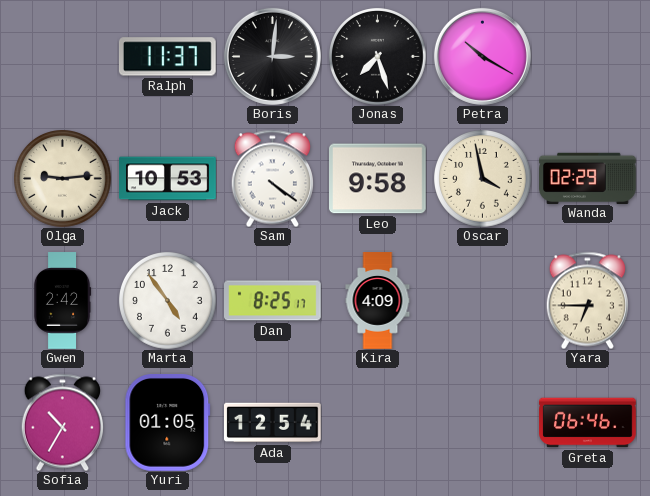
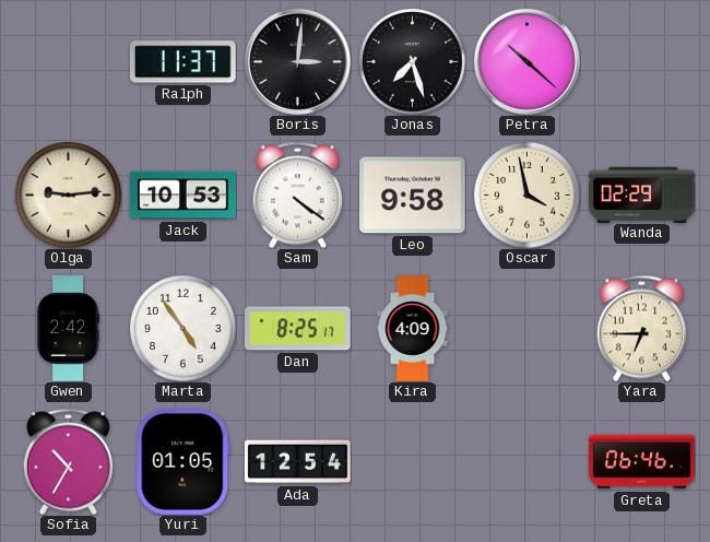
Petra: 10:20 -> 10:22 (526, 61)
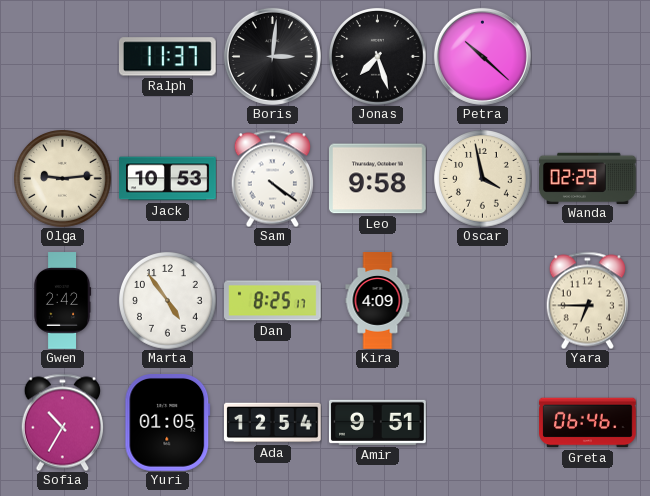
Amir: none -> 9:51 (378, 422)
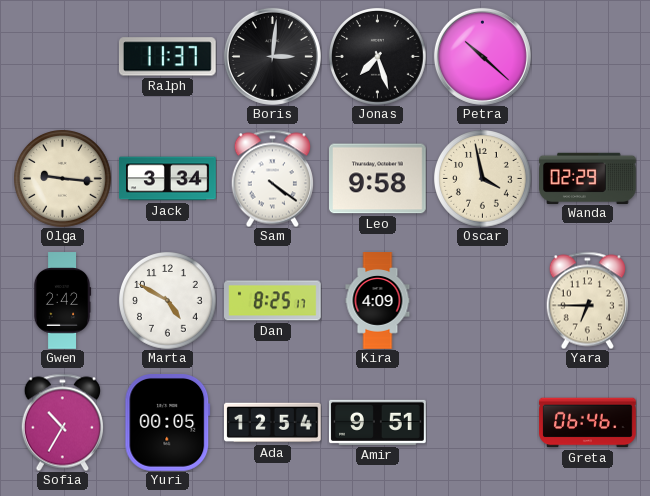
Olga: 9:14 -> 9:16 (63, 179)
Jack: 10:53 -> 3:34 (168, 179)
Marta: 4:54 -> 4:50 (168, 301)
Yuri: 01:05 -> 00:05 (168, 423)
